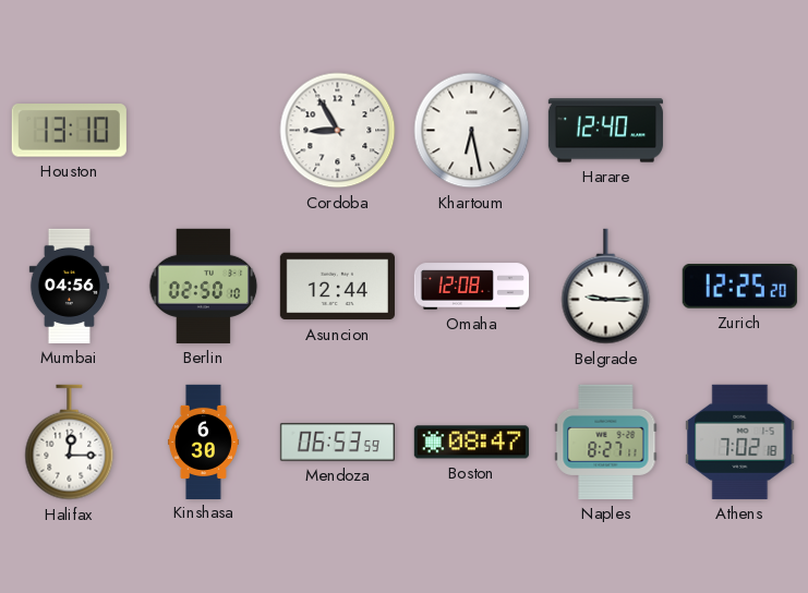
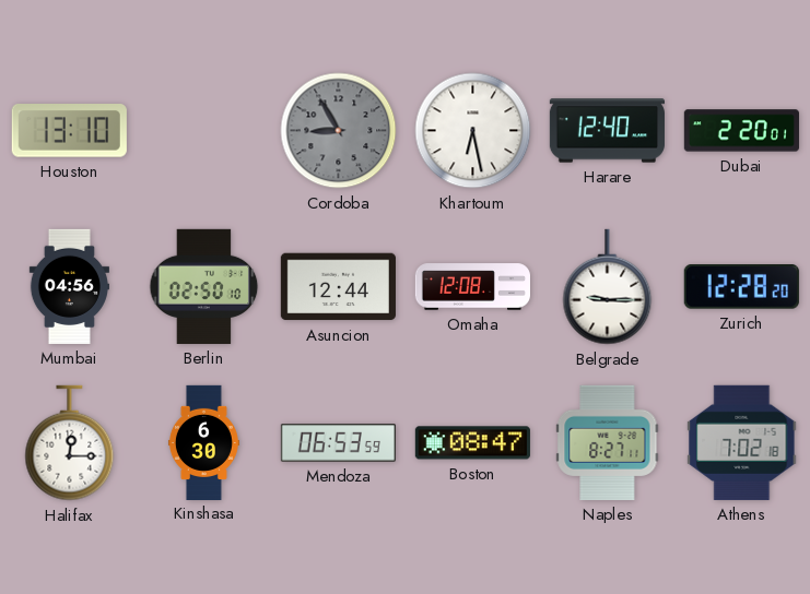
Cordoba dial: white -> grey (339, 131)
Dubai: none -> 2:20 (741, 131)
Zurich: 12:25 -> 12:28 (741, 287)
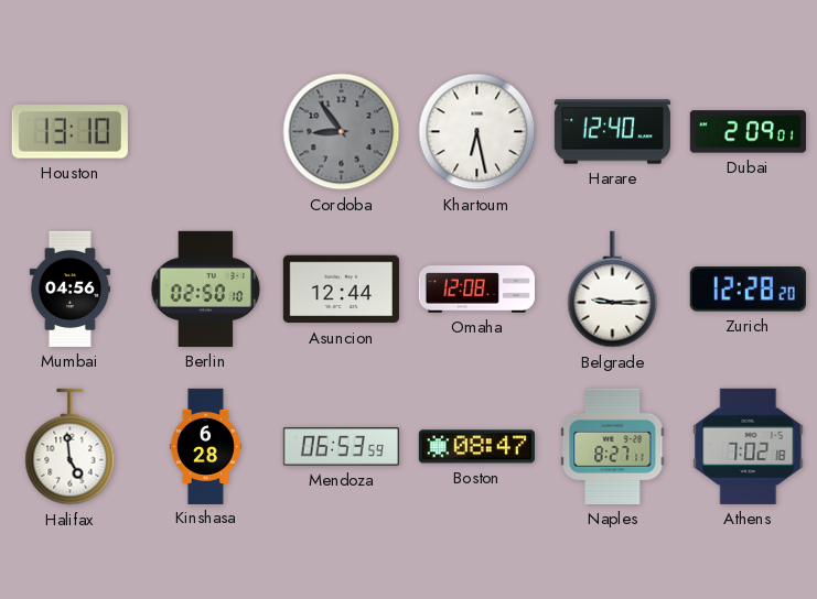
Cordoba: 8:55 -> 8:54 (342, 132)
Dubai: 2:20 -> 2:09 (748, 132)
Halifax: 12:15 -> 4:59 (71, 447)
Kinshasa: 6:30 -> 6:28 (205, 446)
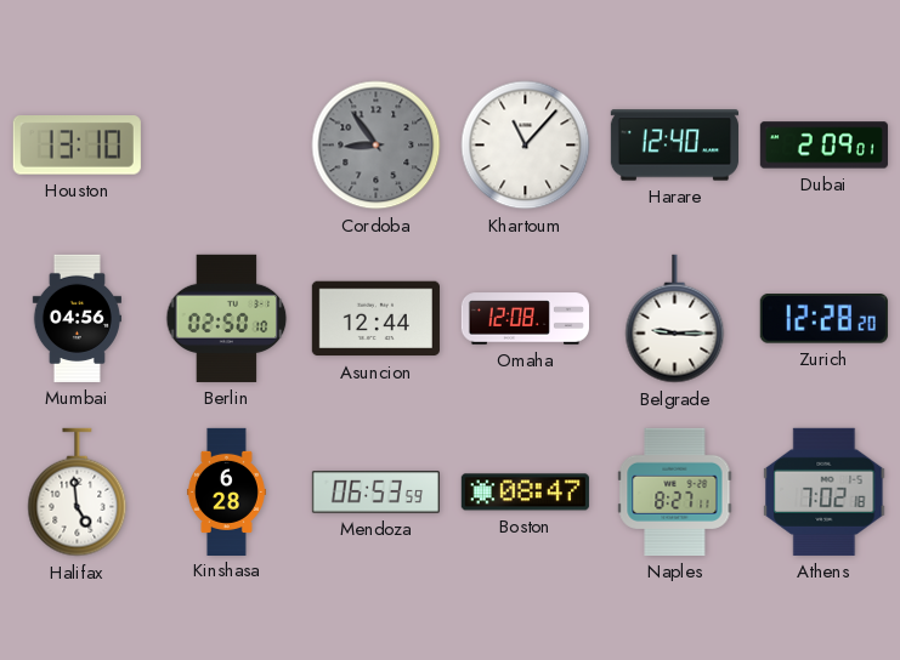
Khartoum: 6:28 -> 11:07 (526, 146)
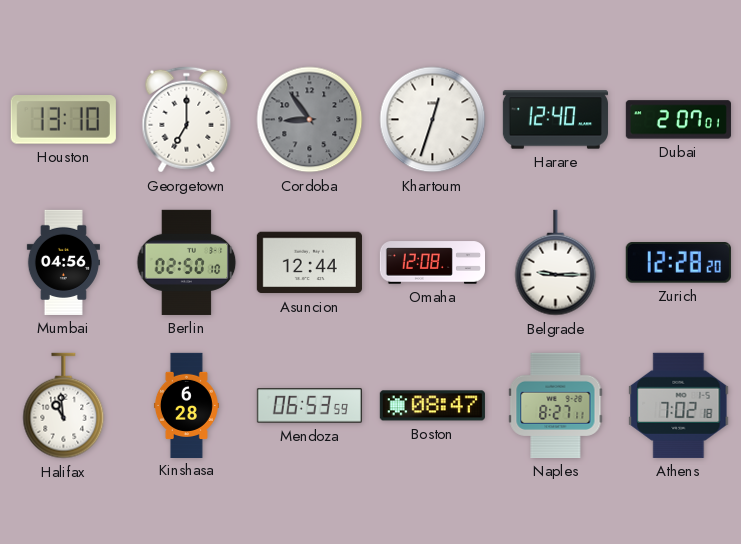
Georgetown: none -> 7:00 (187, 120)
Khartoum: 11:07 -> 12:33 (433, 120)
Dubai: 2:09 -> 2:07 (678, 120)
Halifax: 4:59 -> 10:59 (64, 406)
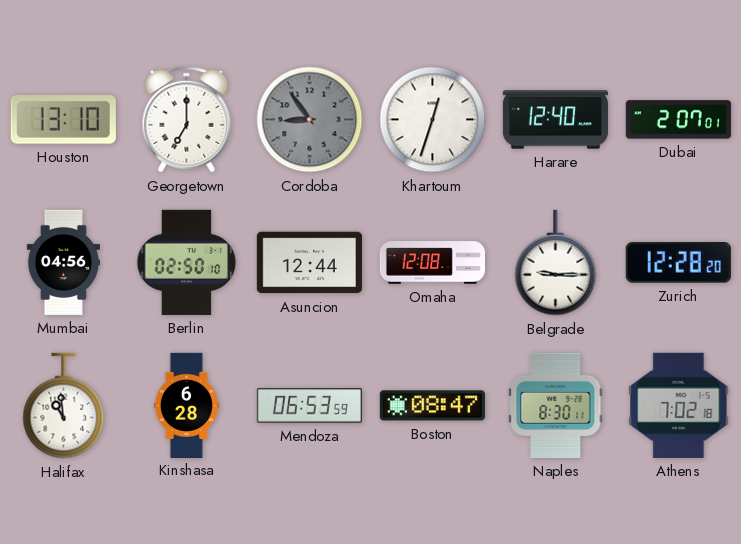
Naples: 8:27 -> 8:30 (556, 405)
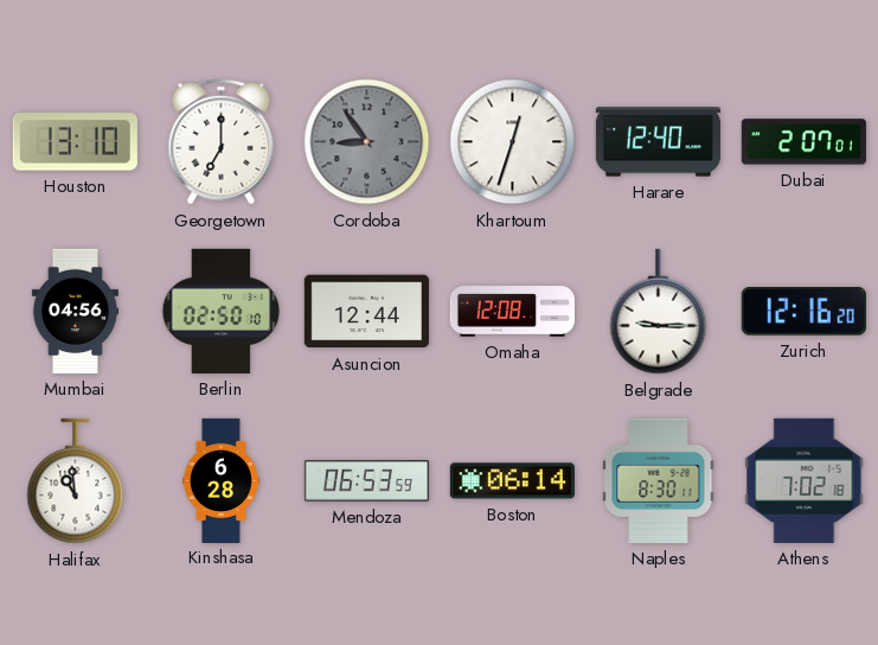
Zurich: 12:28 -> 12:16 (803, 312)
Boston: 08:47 -> 06:14 (512, 481)
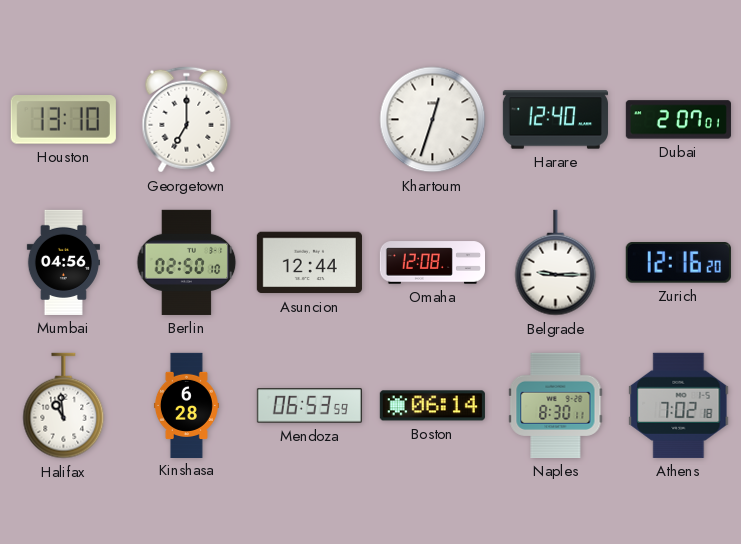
Cordoba: 8:54 -> none (367, 142)
